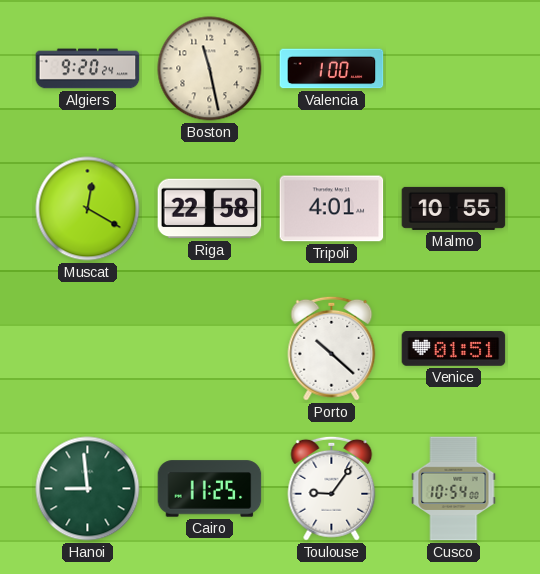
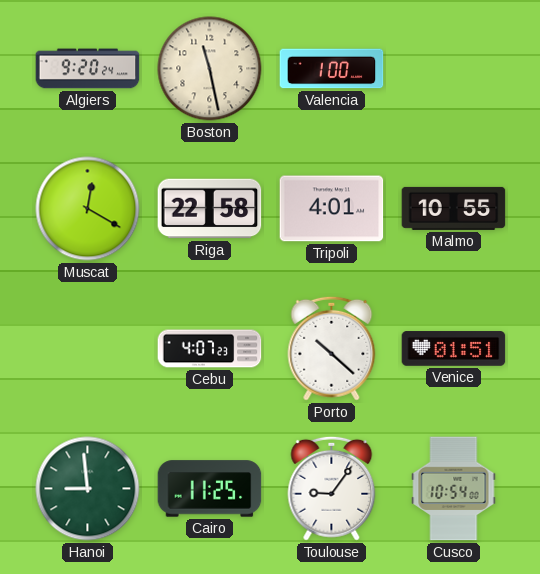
Cebu: none -> 4:07 (210, 349)
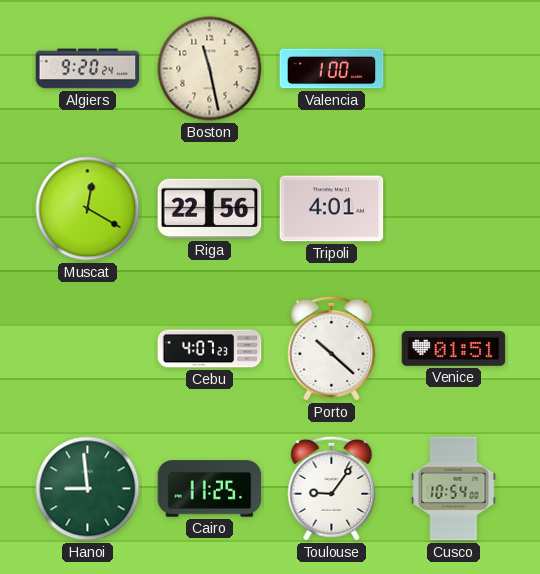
Riga: 22:58 -> 22:56 (210, 209)
Malmo: 10:55 -> none (454, 208)
